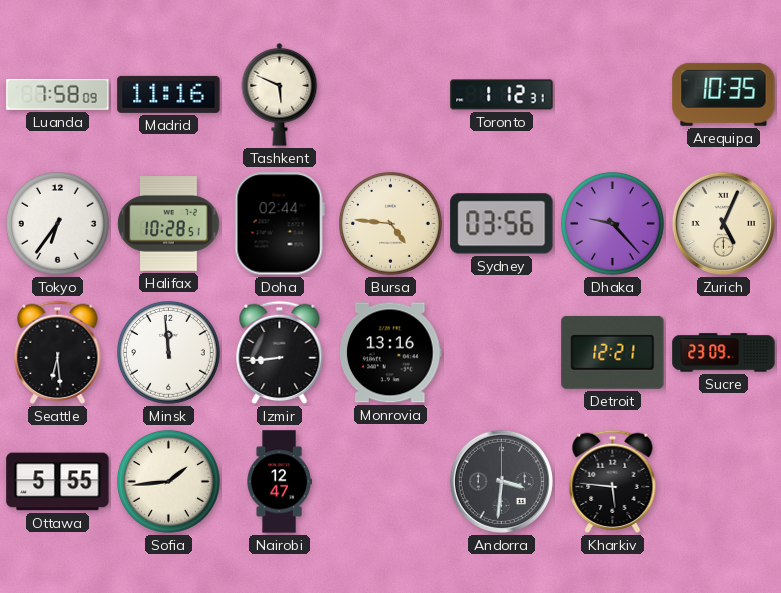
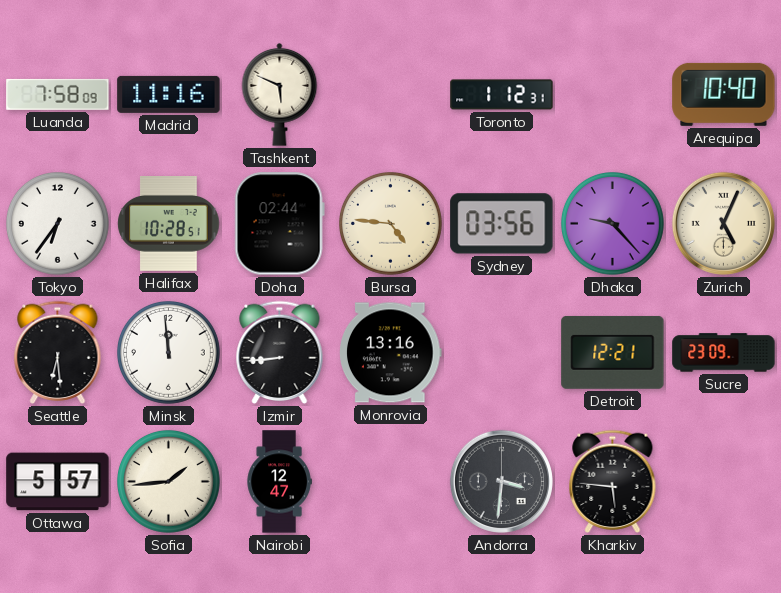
Arequipa: 10:35 -> 10:40 (724, 94)
Ottawa: 5:55 -> 5:57 (58, 482)
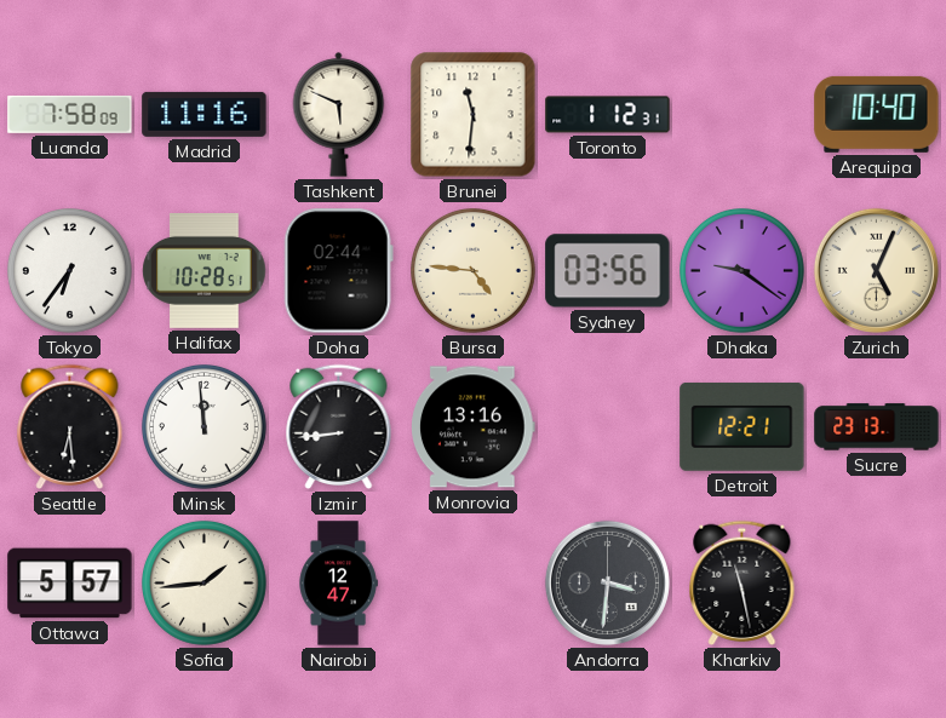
Brunei: none -> 11:31 (474, 115)
Dhaka: 9:23 -> 9:21 (743, 271)
Sucre: 23:09 -> 23:13 (877, 427)
Kharkiv: 5:46 -> 11:28 (743, 584)
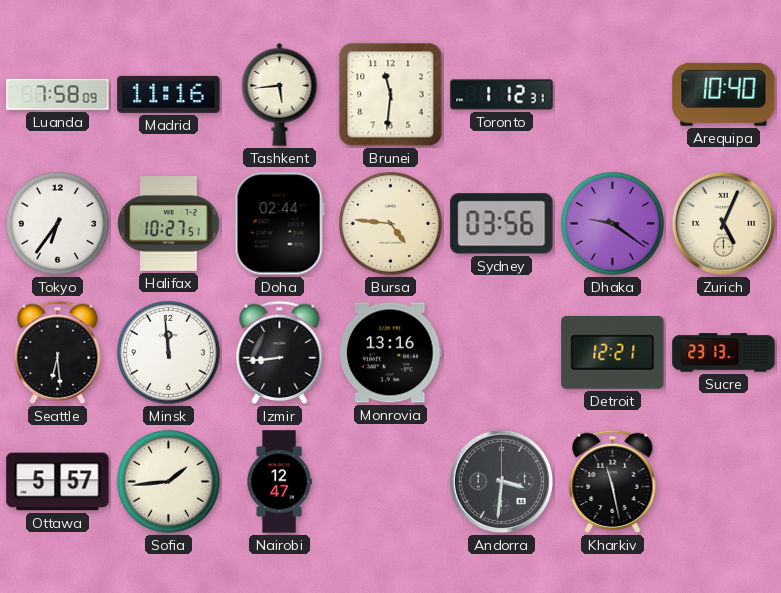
Tashkent: 5:49 -> 5:44 (280, 94)
Halifax: 10:28 -> 10:27 (169, 224)
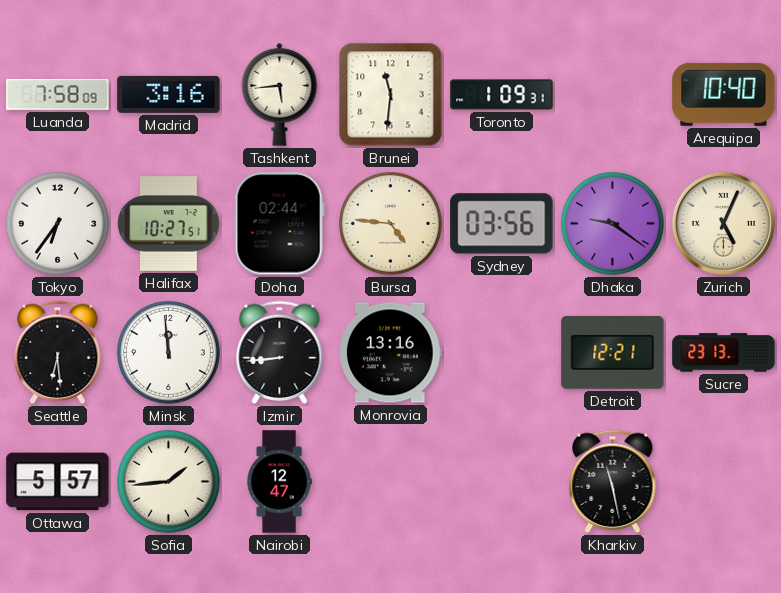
Madrid: 11:16 -> 3:16 (169, 94)
Toronto: 1:12 -> 1:09 (502, 95)
Andorra: 3:31 -> none (501, 481)
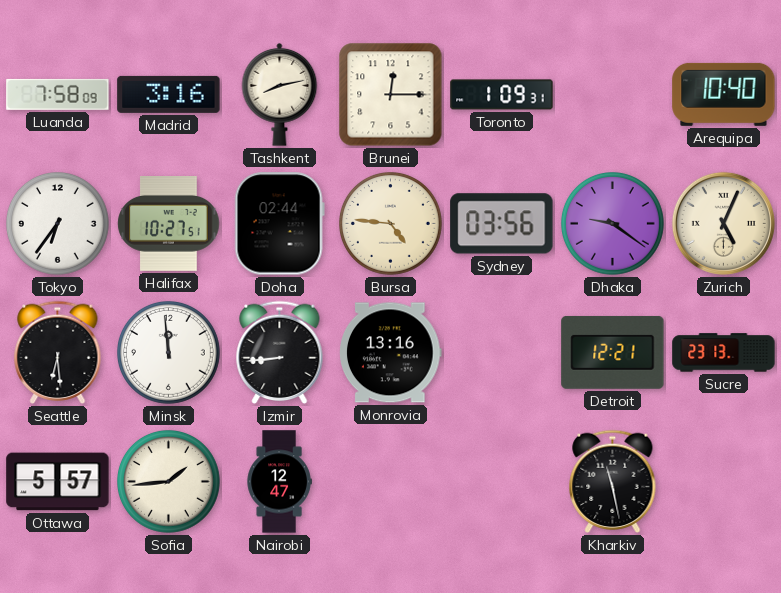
Tashkent: 5:44 -> 8:13 (280, 94)
Brunei: 11:31 -> 12:15 (391, 95)
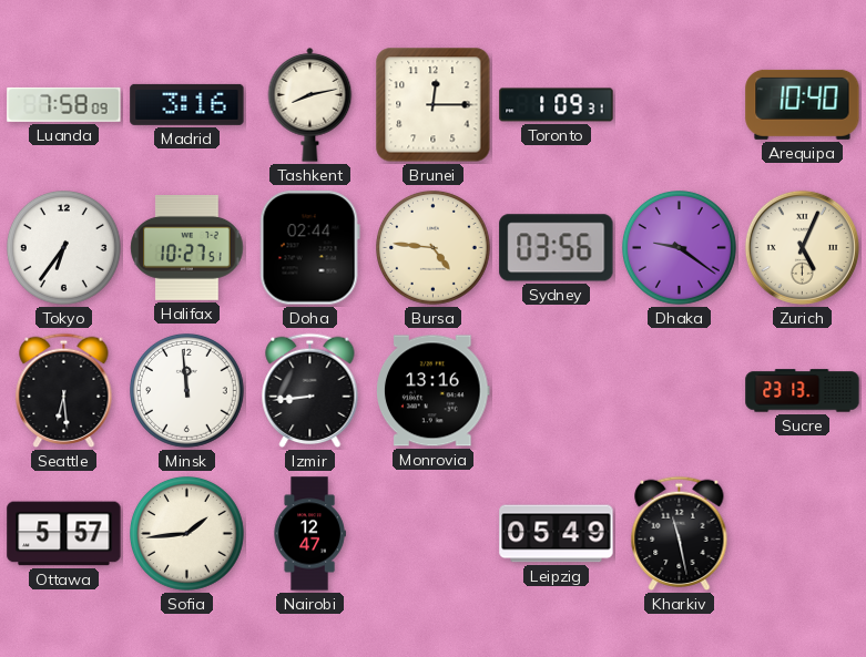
Detroit: 12:21 -> none (613, 352)
Leipzig: none -> 05:49 (557, 534)
